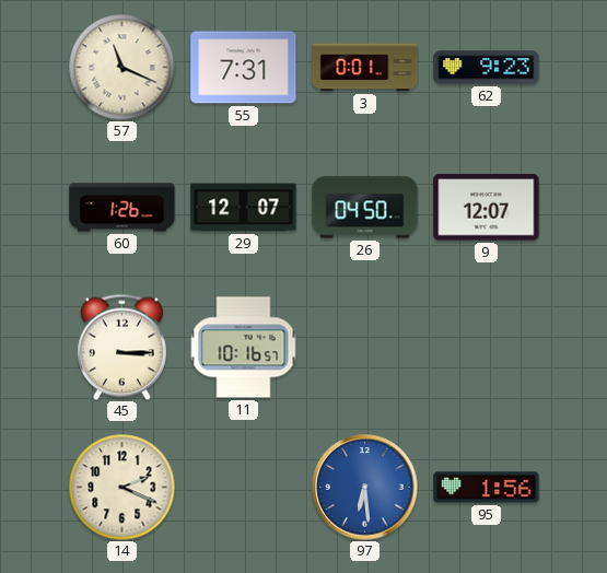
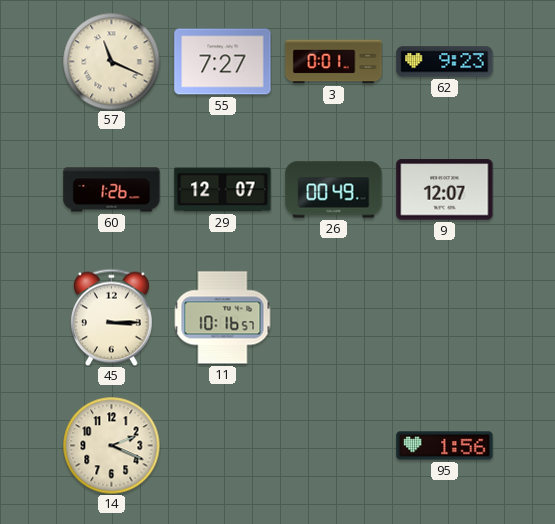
55: 7:31 -> 7:27 (223, 62)
26: 04:50 -> 00:49 (334, 190)
97: 6:29 -> none (365, 488)
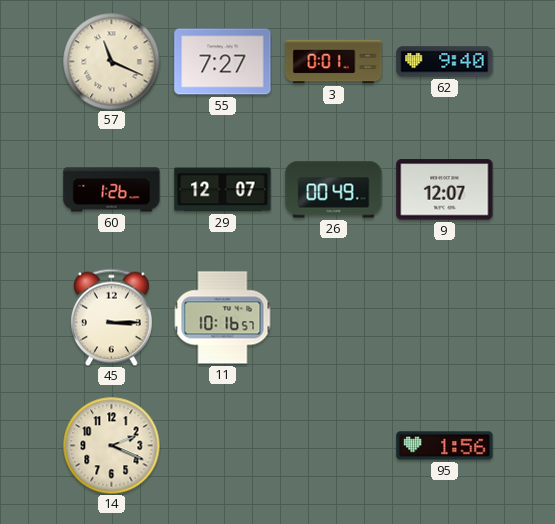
62: 9:23 -> 9:40 (445, 62)
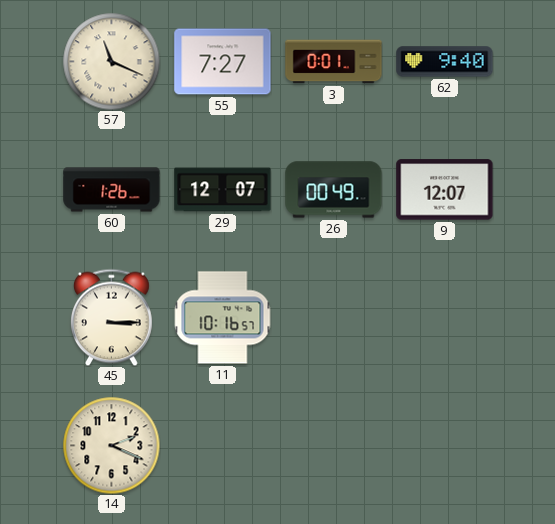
95: 1:56 -> none (445, 446)
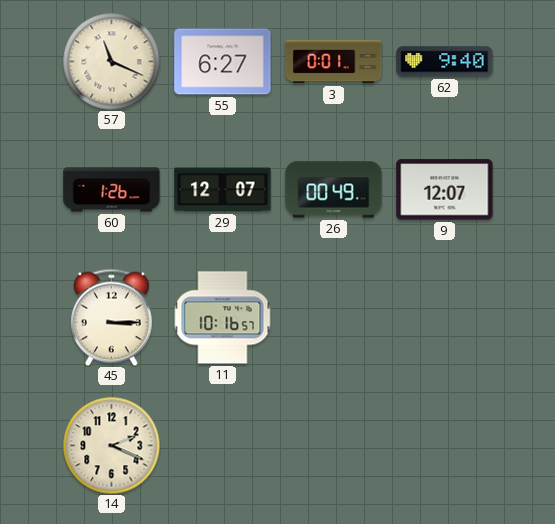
55: 7:27 -> 6:27 (223, 62)
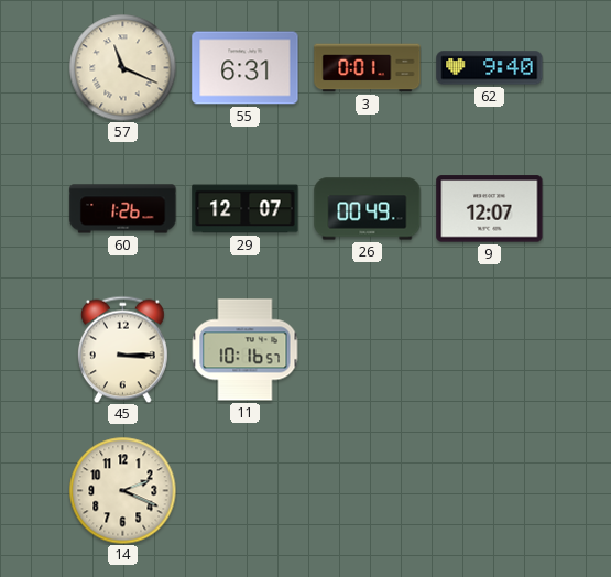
55: 6:27 -> 6:31 (246, 68)
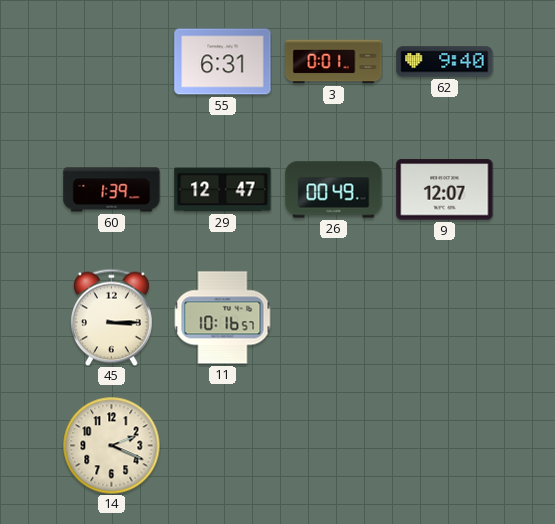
57: 11:19 -> none (122, 67)
60: 1:26 -> 1:39 (112, 190)
29: 12:07 -> 12:47 (223, 190)
